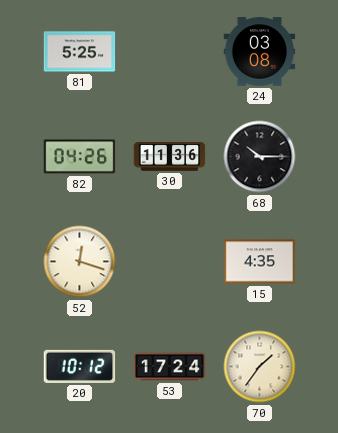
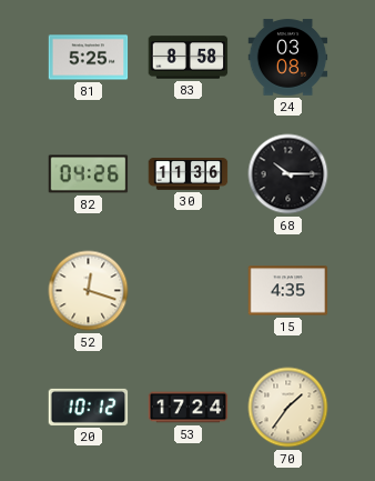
83: none -> 8:58 (189, 58)
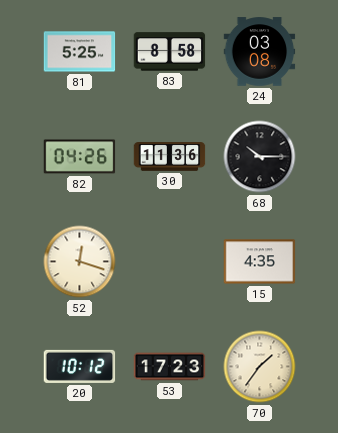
53: 17:24 -> 17:23 (170, 367)
